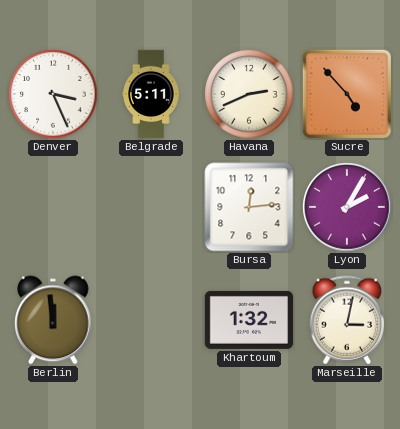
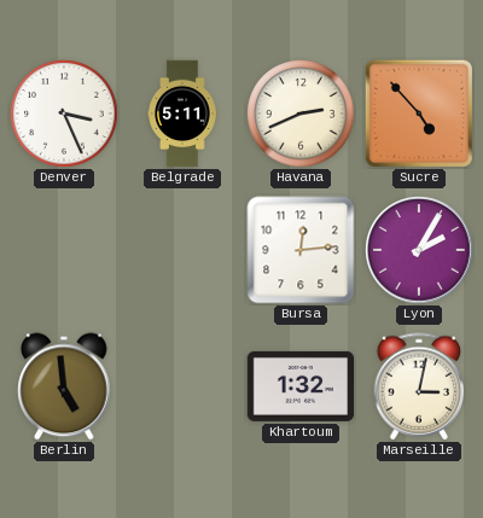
Berlin: 11:59 -> 4:59 (64, 386)
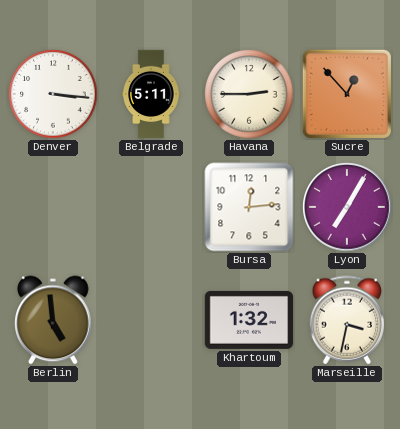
Denver: 3:26 -> 3:16 (53, 94)
Havana: 2:41 -> 2:45 (249, 94)
Sucre: 4:53 -> 12:53 (347, 94)
Lyon: 2:05 -> 7:05 (347, 207)
Marseille: 3:02 -> 3:32 (347, 320)
